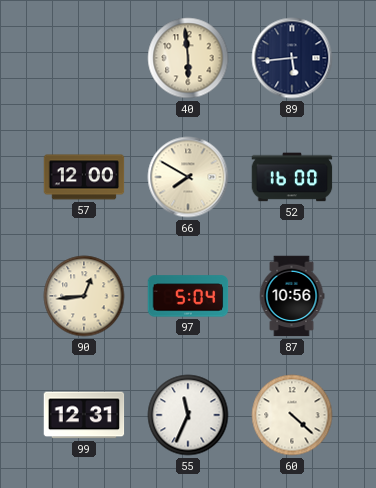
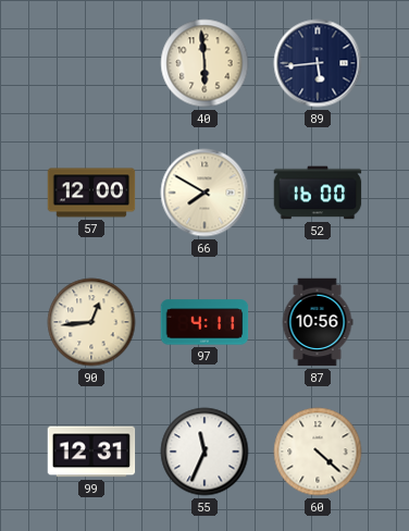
97: 5:04 -> 4:11 (205, 322)
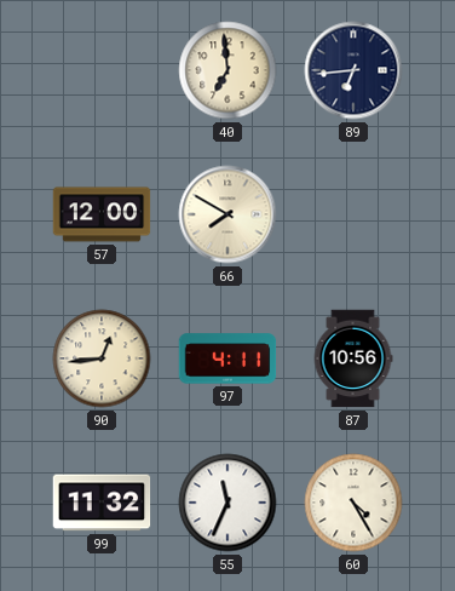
40: 5:59 -> 6:59 (227, 70)
89: 5:44 -> 6:44 (353, 70)
52: 16:00 -> none (318, 193)
99: 12:31 -> 11:32 (102, 503)
60: 4:22 -> 4:25 (353, 503)
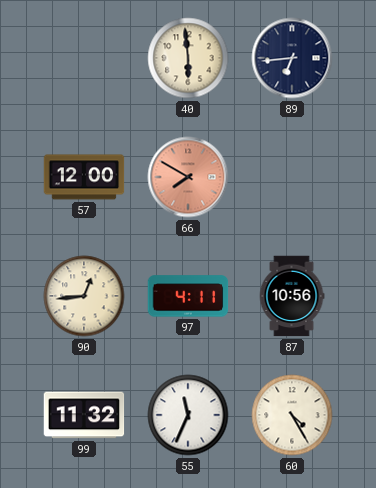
40: 6:59 -> 5:59 (188, 58)
66 dial: cream -> salmon (188, 177)
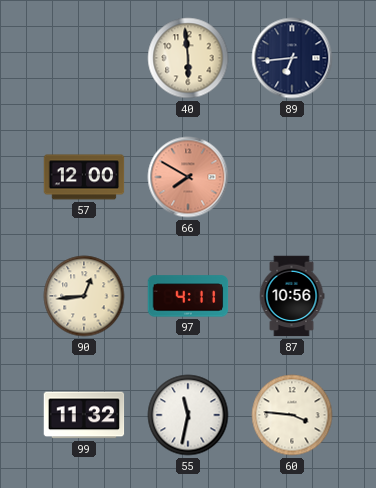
55: 11:34 -> 11:32 (188, 415)
60: 4:25 -> 3:46 (292, 415)
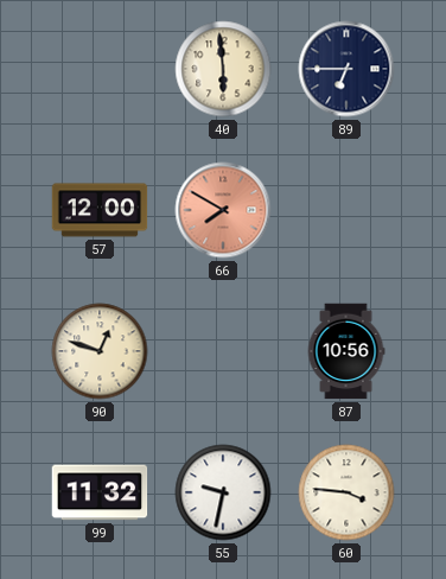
89: 6:44 -> 6:45 (346, 69)
90: 12:44 -> 12:48 (100, 351)
97: 4:11 -> none (188, 296)
55: 11:32 -> 9:32 (223, 492)
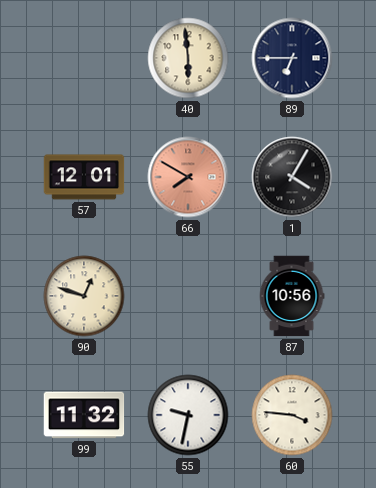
57: 12:00 -> 12:01 (84, 177)
1: none -> 4:05 (292, 177)
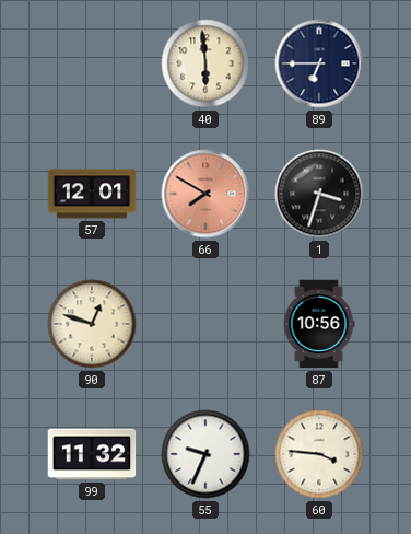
1: 4:05 -> 3:33 (319, 194)
55: 9:32 -> 9:34 (205, 454)
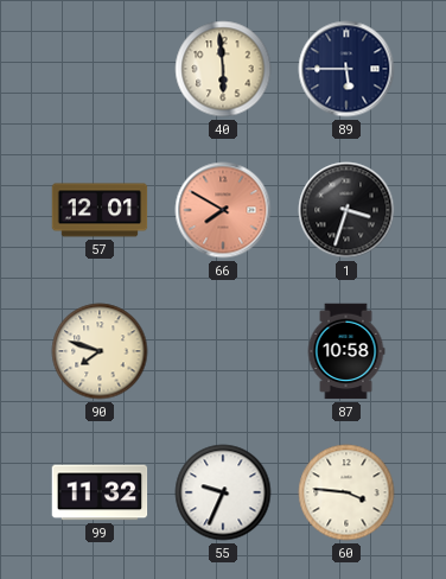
89: 6:45 -> 5:45 (346, 69)
90: 12:48 -> 7:48 (100, 351)
87: 10:56 -> 10:58 (346, 351)
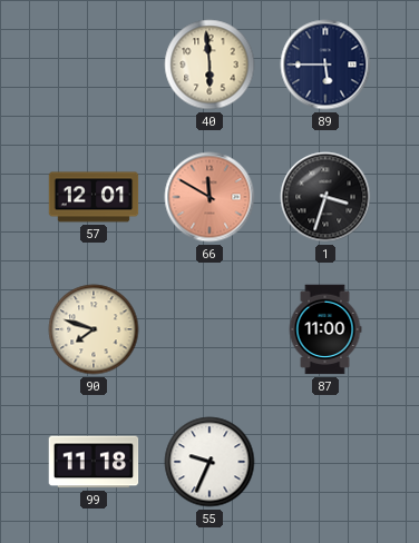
66: 7:50 -> 11:50 (209, 197)
87: 10:58 -> 11:00 (325, 329)
99: 11:32 -> 11:18 (94, 462)
60: 3:46 -> none (346, 492)
